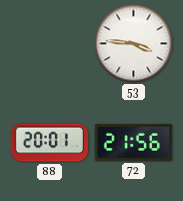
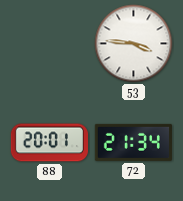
72: 21:56 -> 21:34 (133, 142)
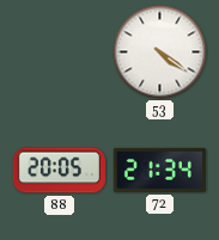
53: 3:46 -> 4:21 (160, 53)
88: 20:01 -> 20:05 (59, 171)
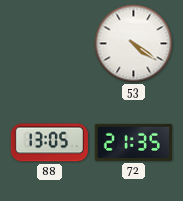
88: 20:05 -> 13:05 (49, 143)
72: 21:34 -> 21:35 (133, 142)
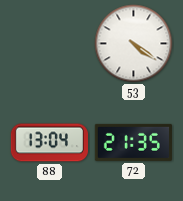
88: 13:05 -> 13:04 (49, 143)
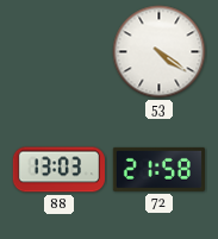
88: 13:04 -> 13:03 (58, 170)
72: 21:35 -> 21:58 (158, 169)
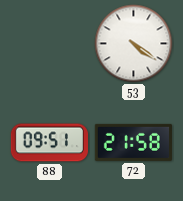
88: 13:03 -> 09:51 (49, 143)
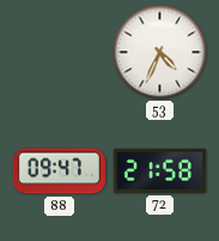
53: 4:21 -> 4:34 (160, 53)
88: 09:51 -> 09:47 (59, 171)
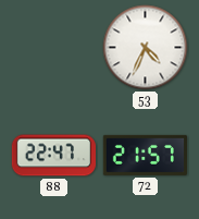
88: 09:47 -> 22:47 (53, 156)
72: 21:58 -> 21:57 (145, 155)
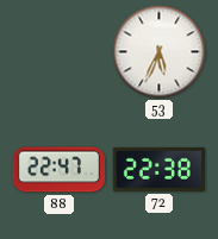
53: 4:34 -> 5:34 (160, 52)
72: 21:57 -> 22:38 (158, 169)
